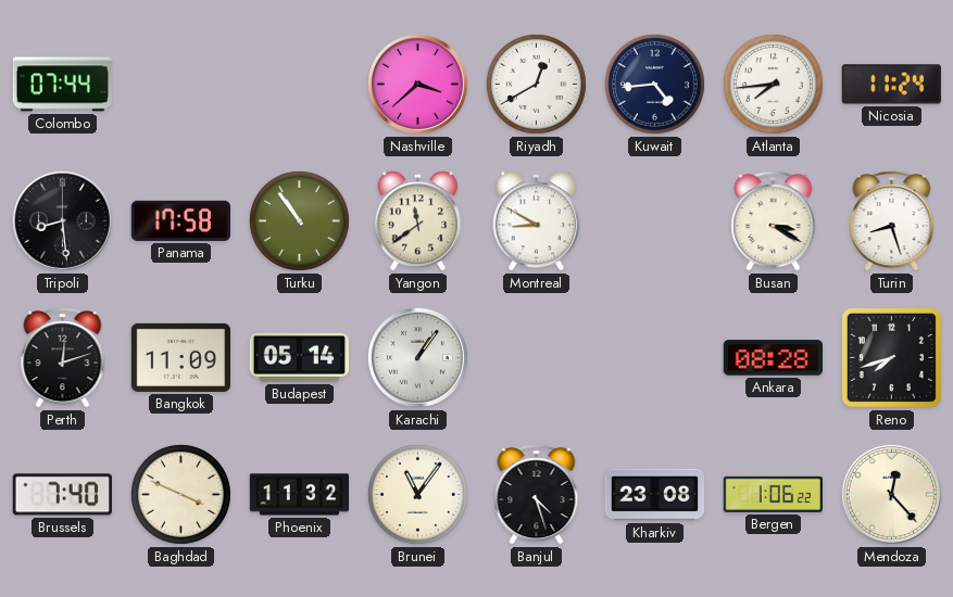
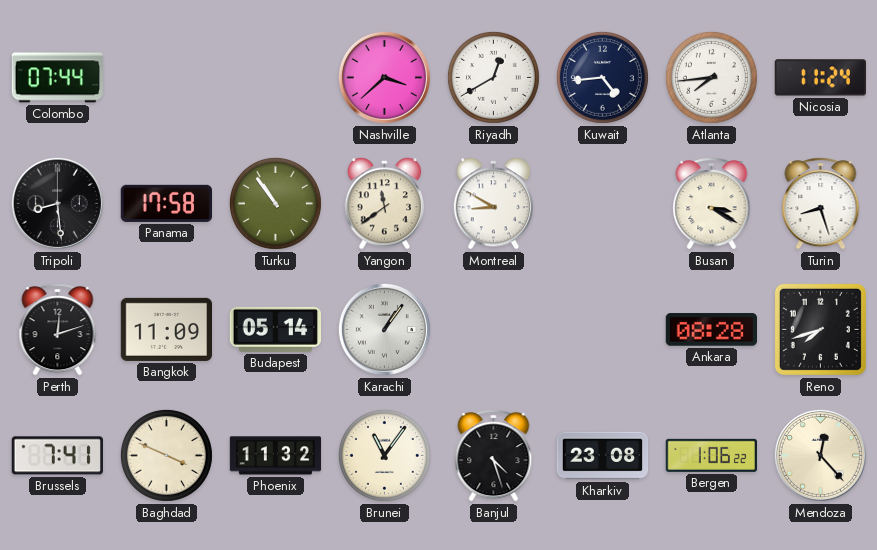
Brussels: 7:40 -> 7:41 (57, 456)
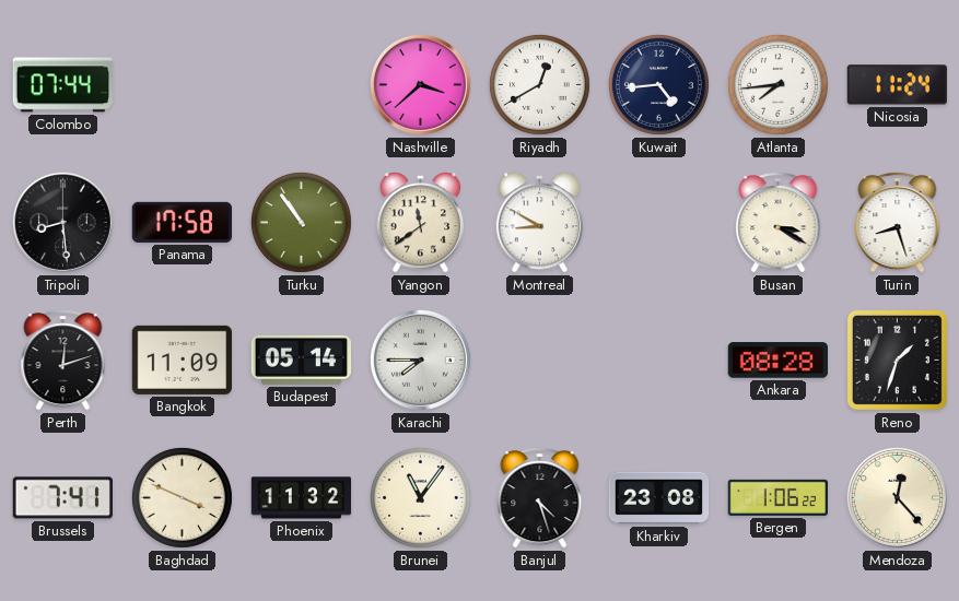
Karachi: 1:06 -> 7:45 (420, 360)
Reno: 7:42 -> 1:33 (897, 360)
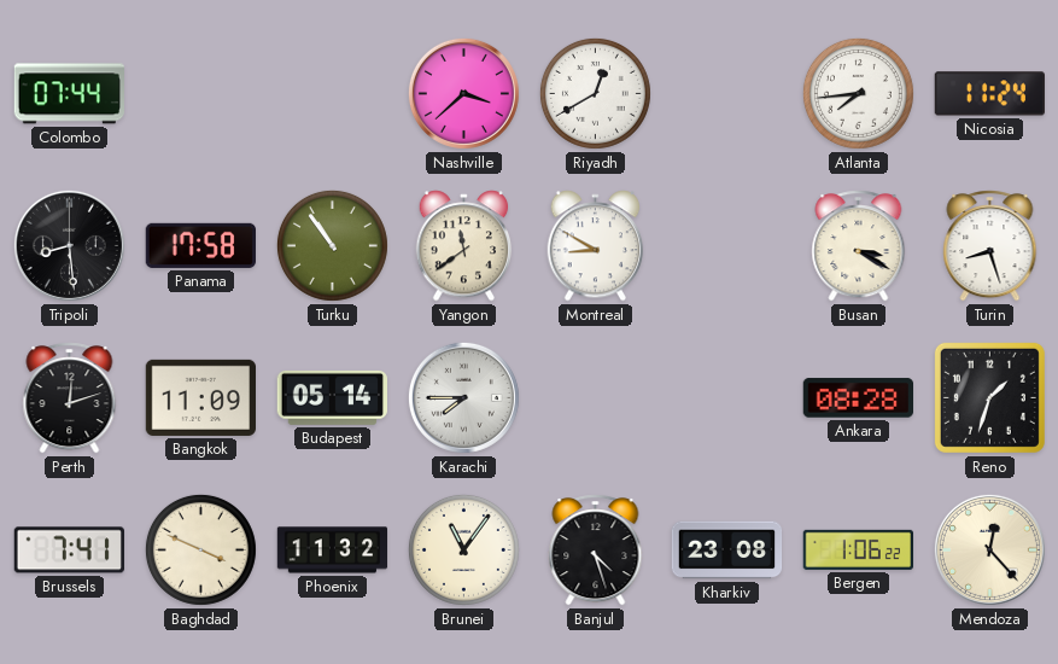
Kuwait: 4:44 -> none (658, 84)
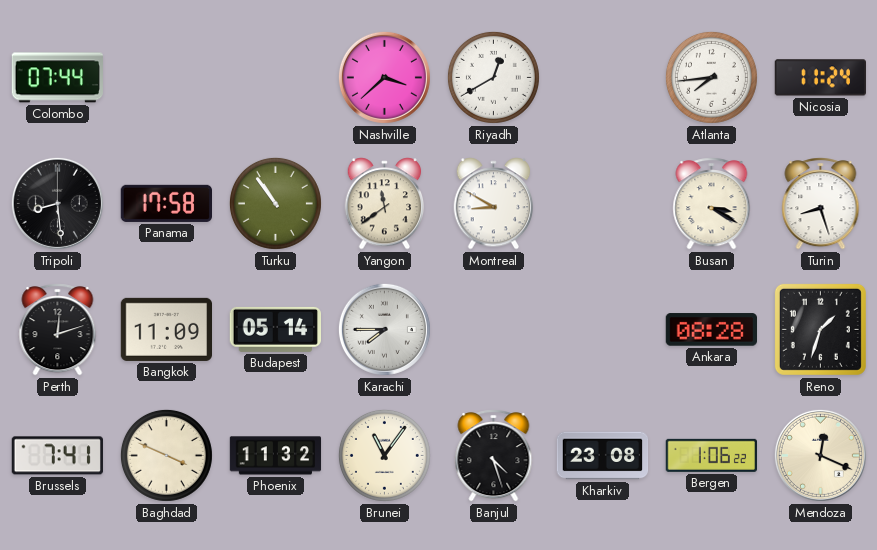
Mendoza: 12:23 -> 12:19 (820, 455)
